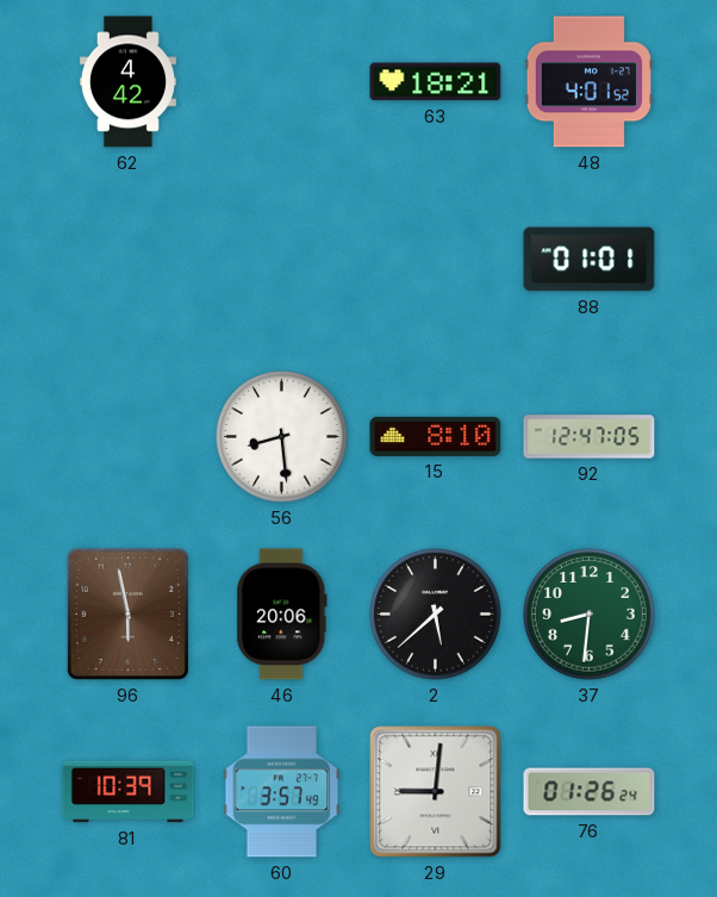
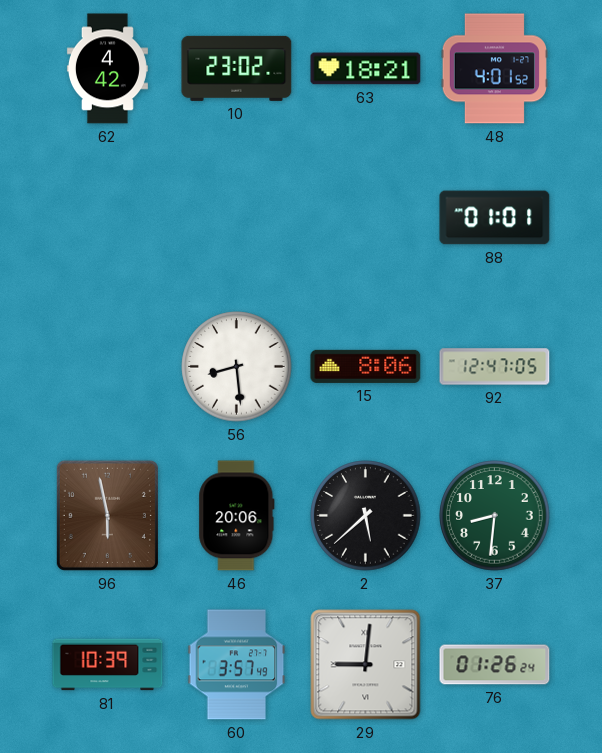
10: none -> 23:02 (237, 68)
15: 8:10 -> 8:06 (366, 366)
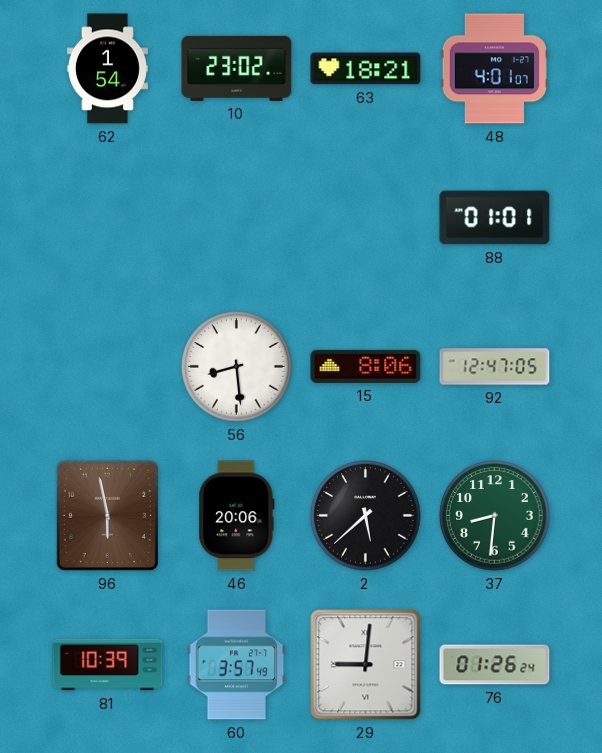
62: 4:42 -> 1:54 (107, 69)
48: 4:01:52 -> 4:01:07 (494, 69)
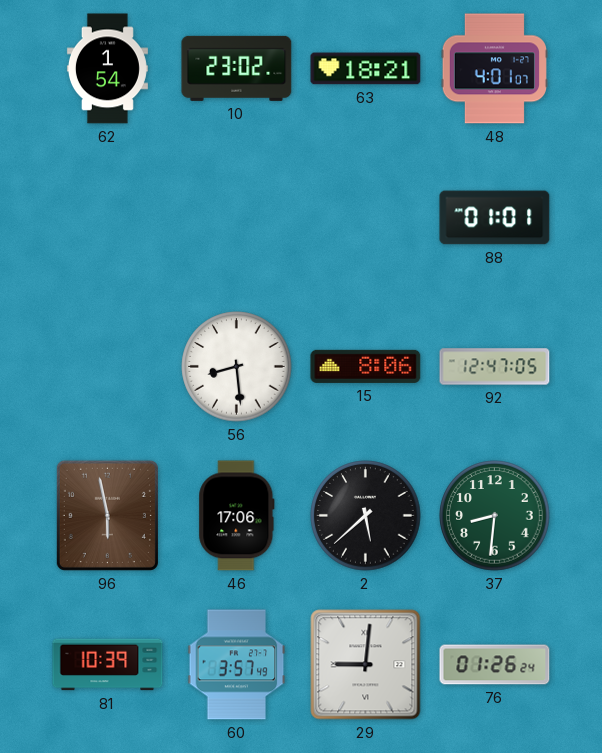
46: 20:06 -> 17:06 (237, 516)
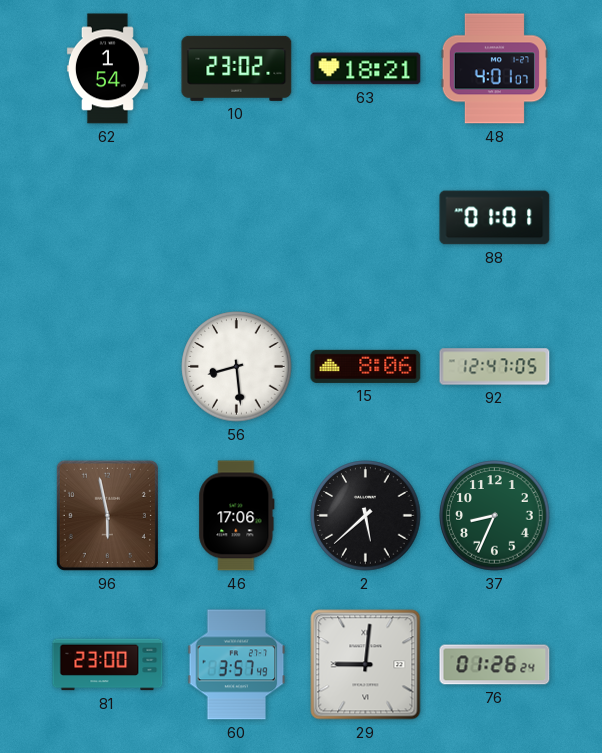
37: 8:31 -> 8:34 (495, 516)
81: 10:39 -> 23:00 (108, 665)
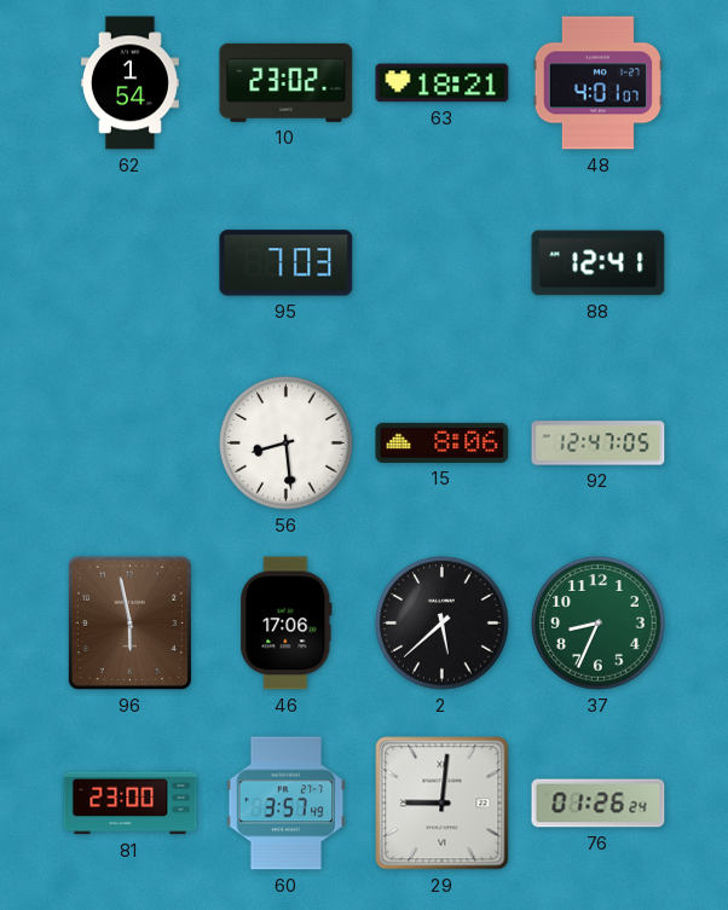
95: none -> 7:03 (287, 263)
88: 01:01 -> 12:41 (599, 263)
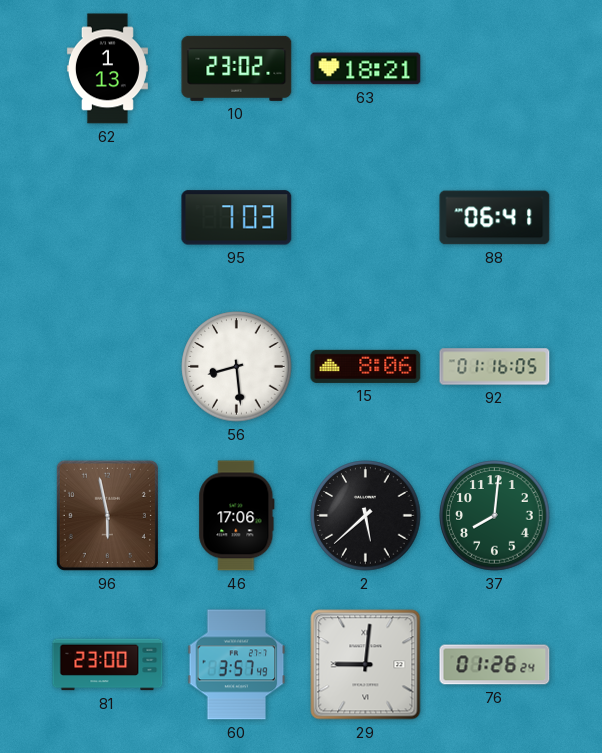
62: 1:54 -> 1:13 (107, 69)
48: 4:01 -> none (597, 83)
88: 12:41 -> 06:41 (495, 218)
92: 12:47 -> 01:16 (495, 367)
37: 8:34 -> 8:01 (495, 516)
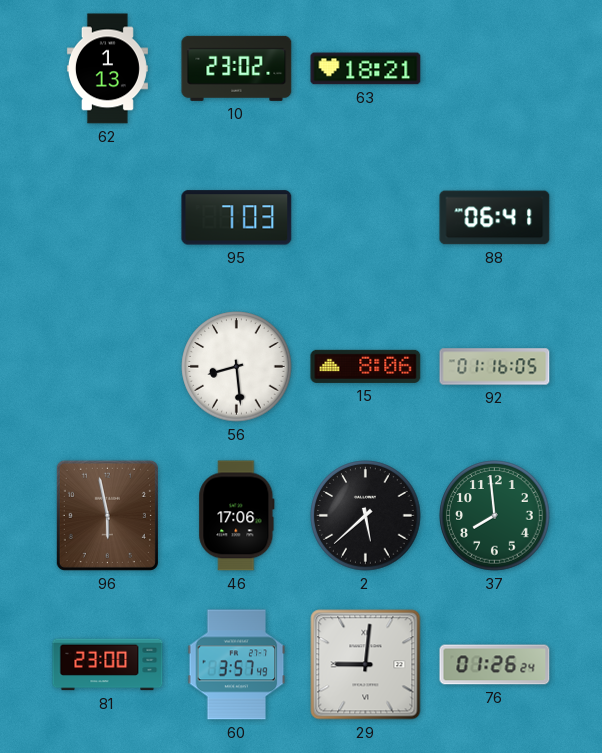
37: 8:01 -> 7:59 (495, 516)
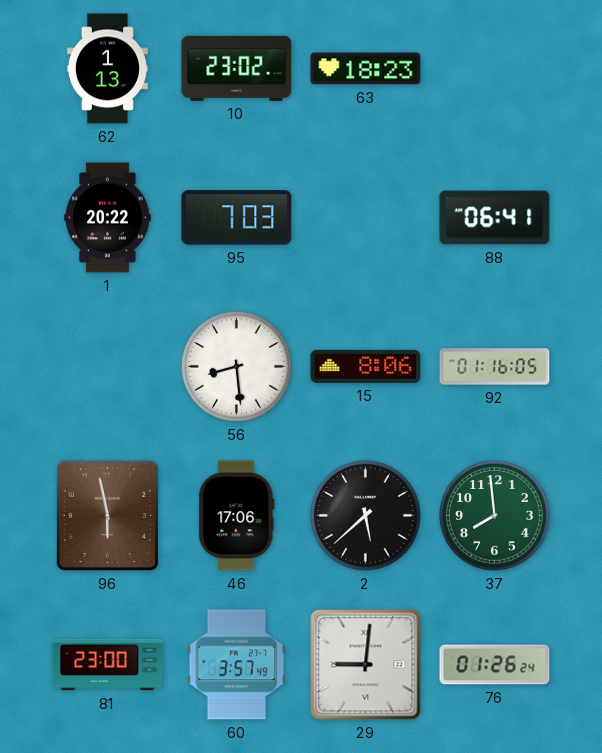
63: 18:21 -> 18:23 (366, 69)
1: none -> 20:22 (108, 218)
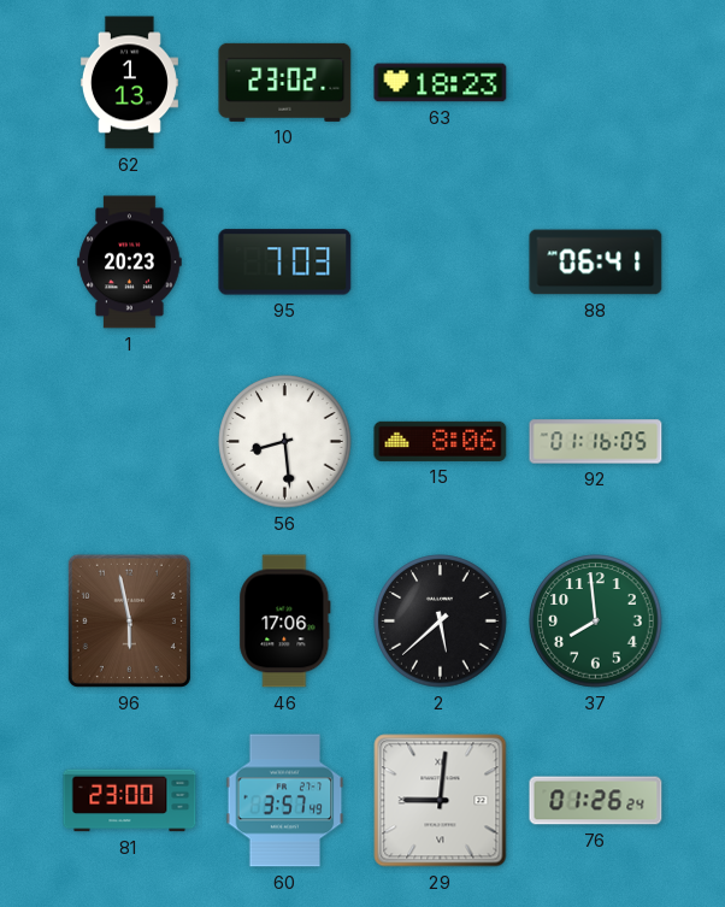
1: 20:22 -> 20:23 (130, 263)
